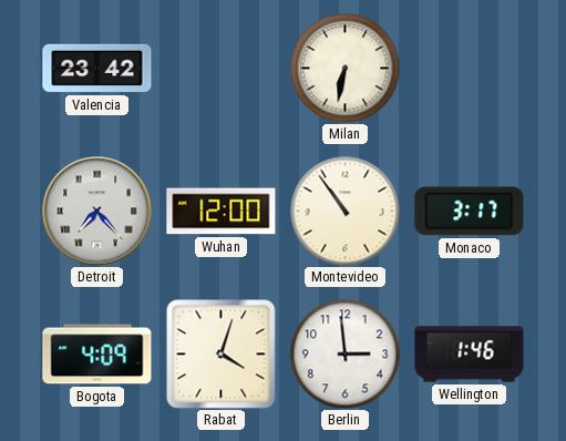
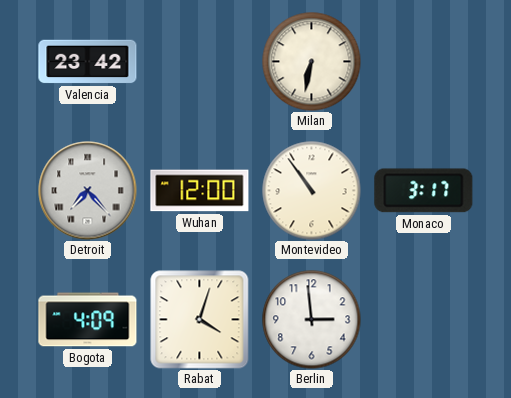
Wellington: 1:46 -> none (470, 355)
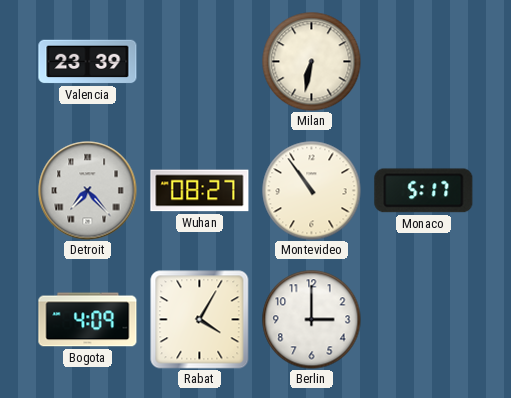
Valencia: 23:42 -> 23:39 (88, 62)
Wuhan: 12:00 -> 08:27 (200, 191)
Monaco: 3:17 -> 5:17 (424, 191)
Rabat: 4:03 -> 4:05 (199, 320)
Berlin: 2:59 -> 3:00 (312, 320)
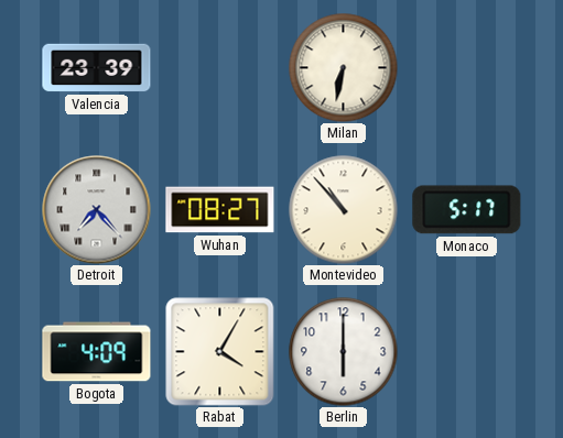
Montevideo: 10:54 -> 10:53 (344, 210)
Berlin: 3:00 -> 6:00 (344, 352)
